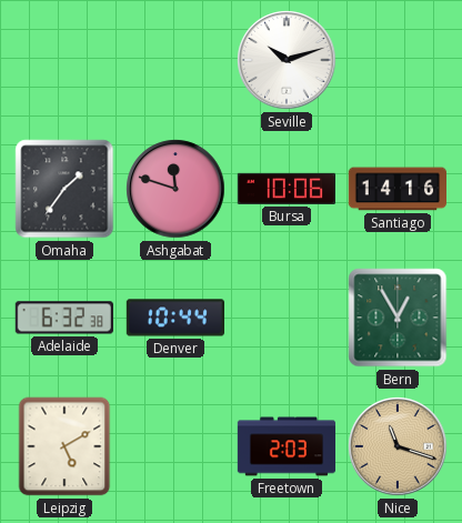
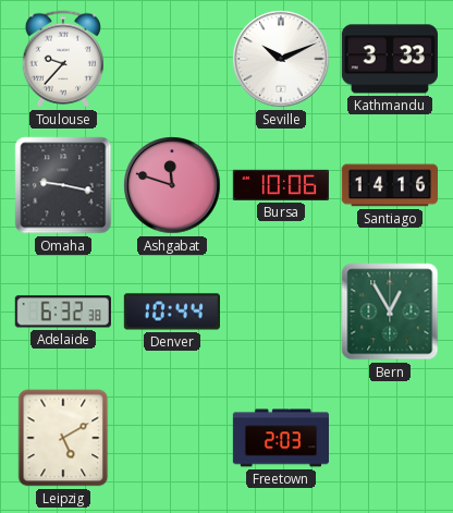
Toulouse: none -> 9:37 (62, 59)
Seville: 10:12 -> 10:11 (281, 59)
Kathmandu: none -> 3:33 (390, 59)
Omaha: 1:36 -> 9:17 (63, 185)
Nice: 11:18 -> none (398, 446)
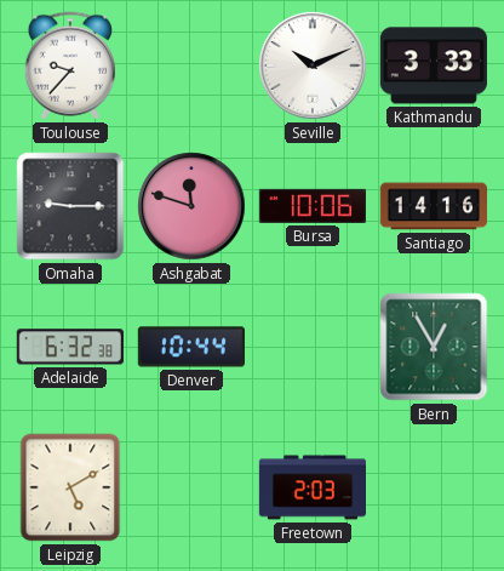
Omaha: 9:17 -> 9:15 (70, 206)
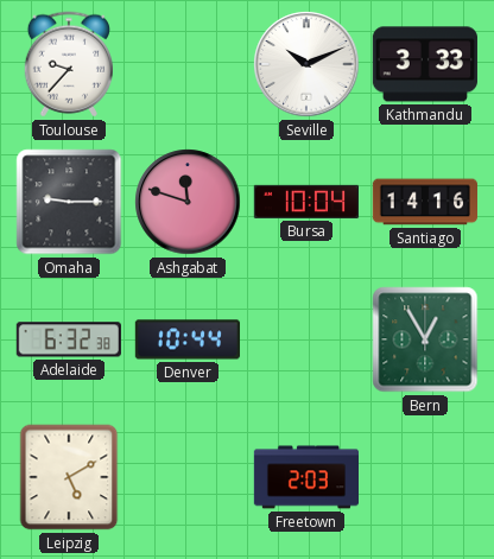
Bursa: 10:06 -> 10:04 (305, 202)
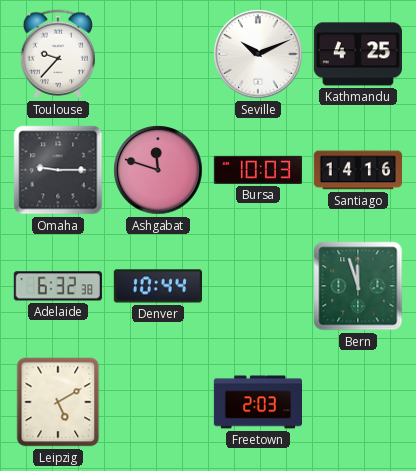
Kathmandu: 3:33 -> 4:25 (358, 54)
Bursa: 10:04 -> 10:03 (257, 170)
Bern: 12:55 -> 11:57 (358, 286)
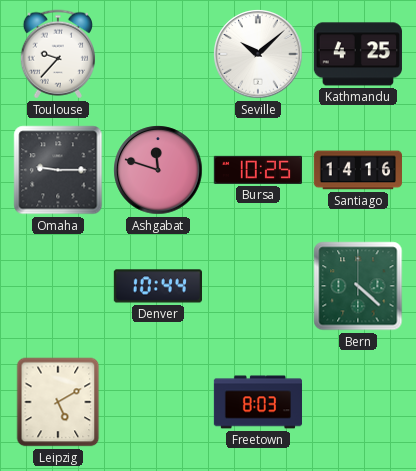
Seville: 10:11 -> 10:08 (258, 54)
Bursa: 10:03 -> 10:25 (257, 170)
Adelaide: 6:32 -> none (58, 286)
Bern: 11:57 -> 4:22 (358, 286)
Freetown: 2:03 -> 8:03 (257, 402)
